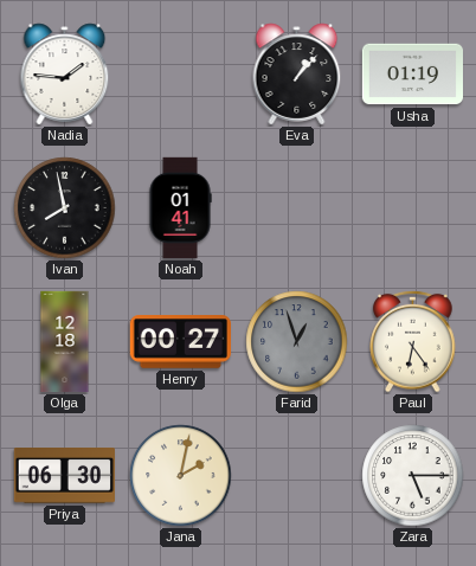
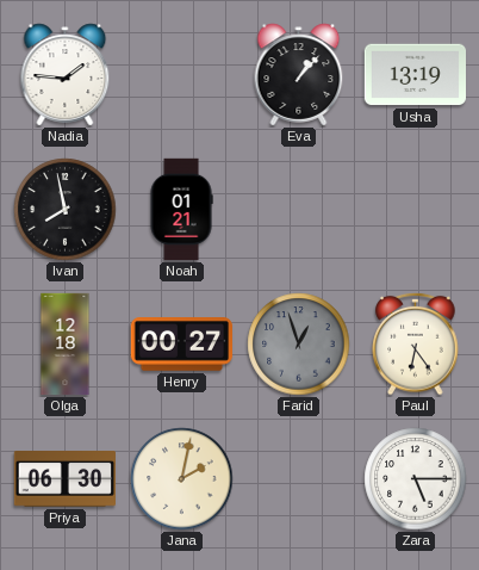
Usha: 01:19 -> 13:19 (415, 75)
Noah: 01:41 -> 01:21 (181, 210)
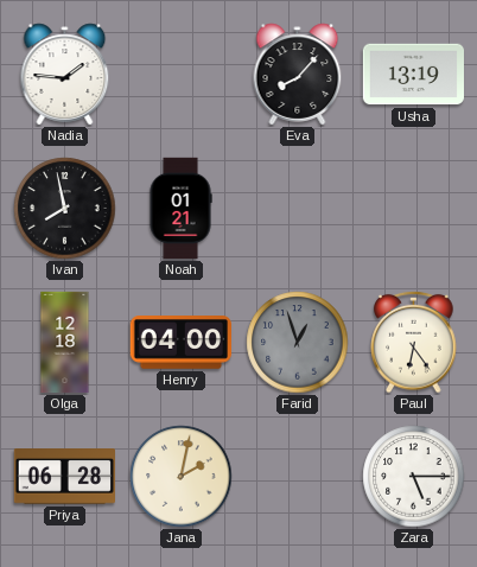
Eva: 1:07 -> 8:07 (298, 75)
Henry: 00:27 -> 04:00 (180, 343)
Priya: 06:30 -> 06:28 (64, 477)
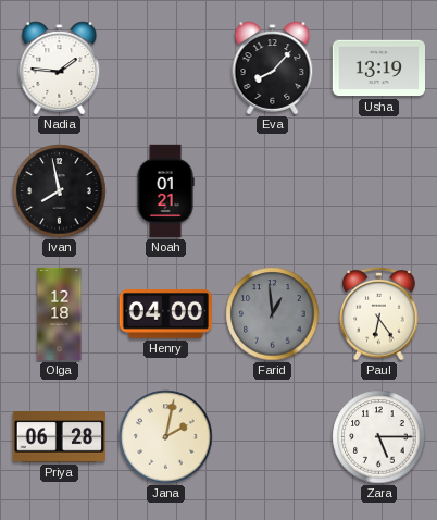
Farid: 12:57 -> 12:59 (273, 314)
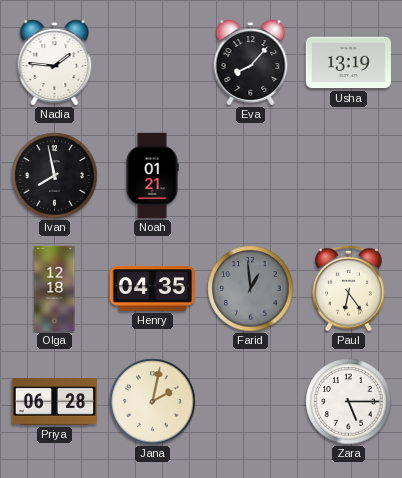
Henry: 04:00 -> 04:35 (152, 289)
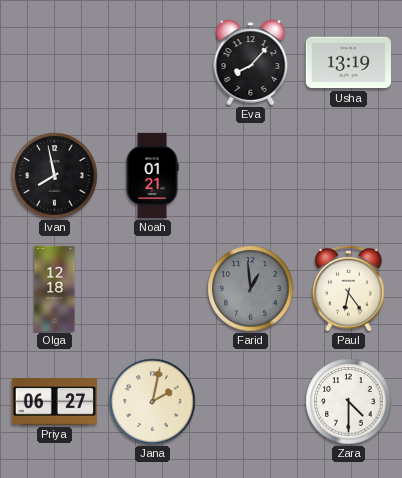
Nadia: 1:46 -> none (55, 63)
Henry: 04:35 -> none (152, 289)
Priya: 06:28 -> 06:27 (54, 402)
Zara: 5:15 -> 4:30 (349, 402)
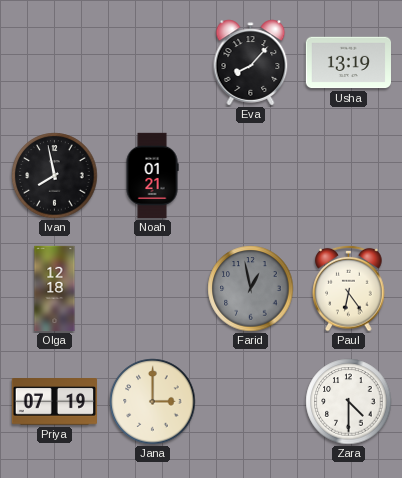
Farid: 12:59 -> 12:58 (251, 289)
Priya: 06:27 -> 07:19 (54, 402)
Jana: 2:02 -> 3:00 (153, 402)
